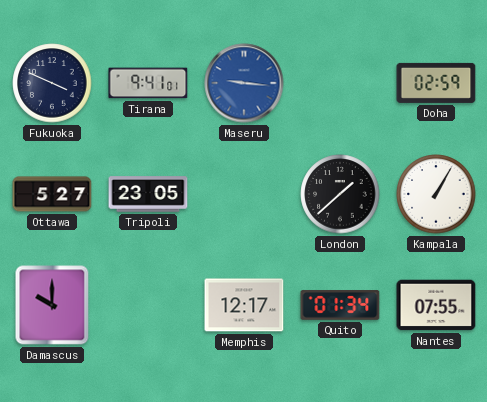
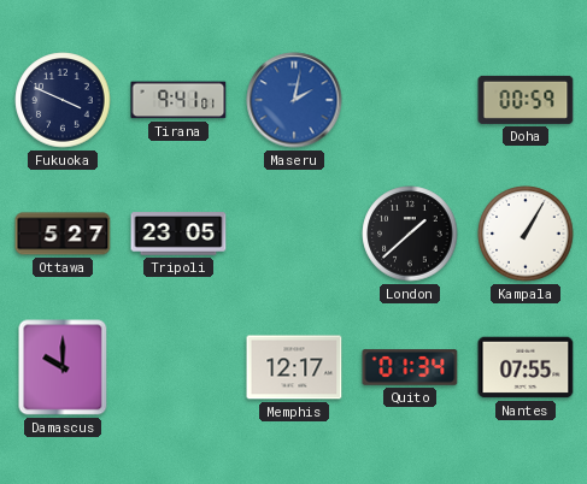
Maseru: 9:16 -> 2:02 (294, 100)
Doha: 02:59 -> 00:59 (526, 100)
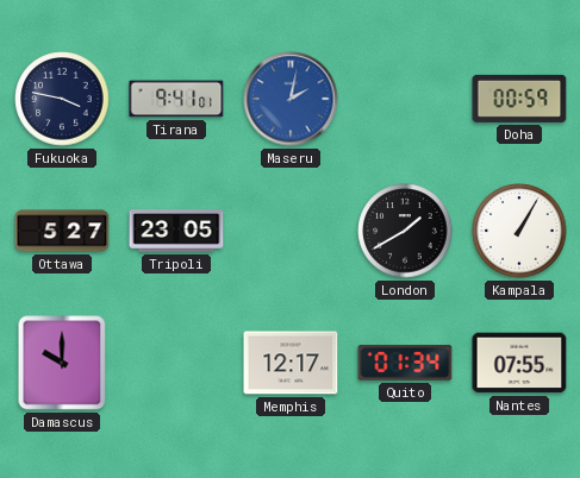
Fukuoka: 3:49 -> 3:47 (62, 99)
London: 1:38 -> 1:40 (405, 231)
